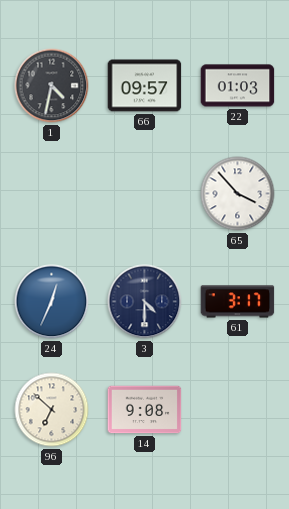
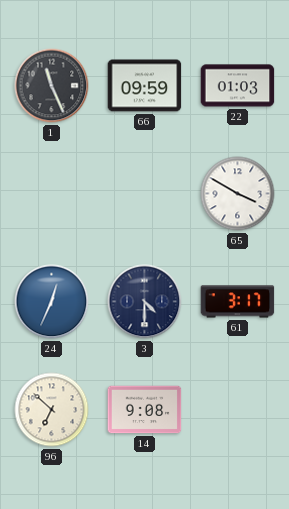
1: 4:32 -> 11:26 (52, 86)
66: 09:57 -> 09:59 (145, 86)
65: 3:53 -> 3:50 (238, 194)
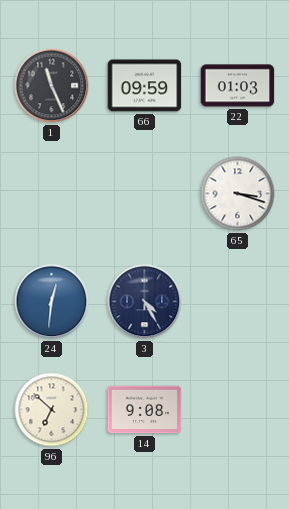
65: 3:50 -> 3:18 (238, 194)
24: 12:34 -> 12:31 (52, 302)
3: 4:30 -> 4:25 (145, 302)
61: 3:17 -> none (238, 302)
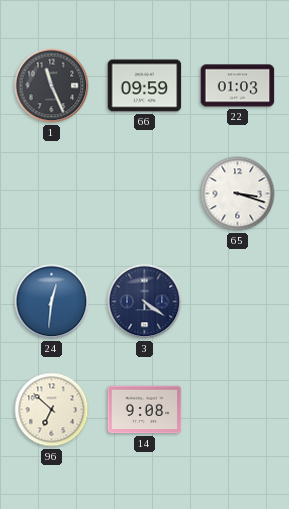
3: 4:25 -> 4:21 (145, 302)
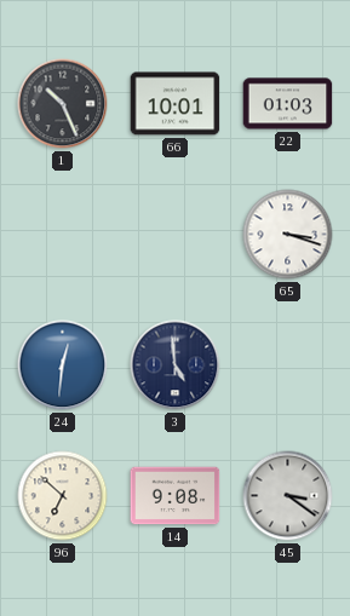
1: 11:26 -> 10:26 (63, 104)
66: 09:59 -> 10:01 (176, 104)
3: 4:21 -> 4:59 (176, 365)
45: none -> 3:21 (288, 496)
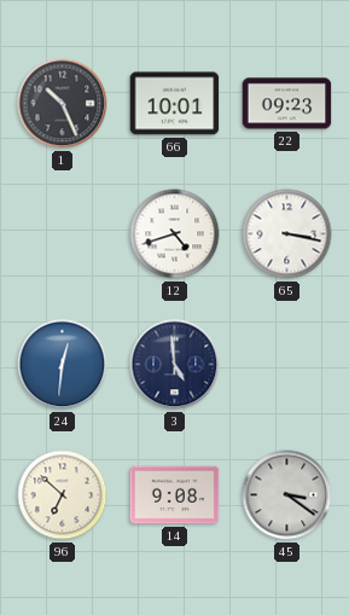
22: 01:03 -> 09:23 (287, 104)
12: none -> 4:42 (175, 234)
65: 3:18 -> 3:17 (287, 234)
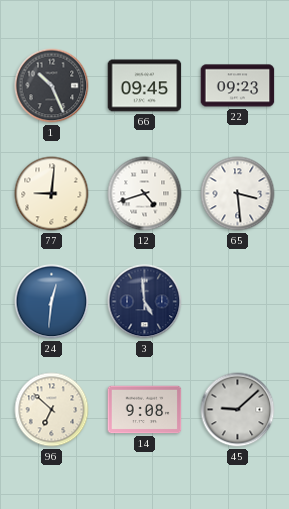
66: 10:01 -> 09:45 (145, 86)
77: none -> 9:01 (52, 194)
65: 3:17 -> 3:29 (238, 194)
45: 3:21 -> 9:08 (238, 410)
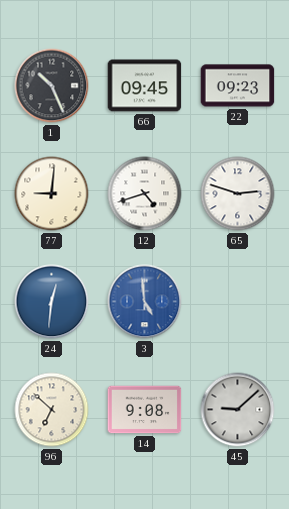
65: 3:29 -> 2:48 (238, 194)
3 dial: navy -> blue (145, 302)
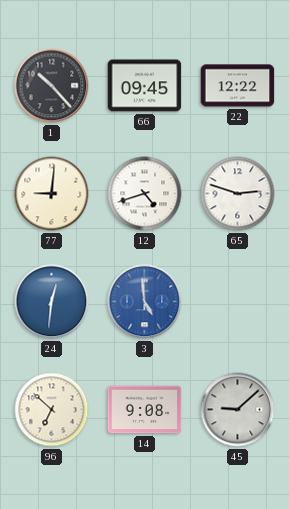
1: 10:26 -> 10:23 (52, 86)
22: 09:23 -> 12:22 (238, 86)
